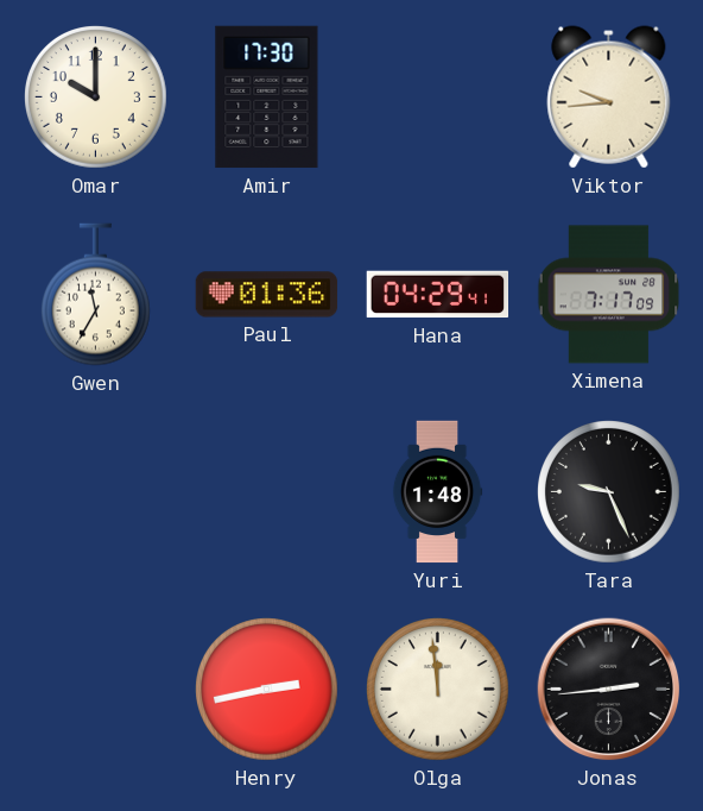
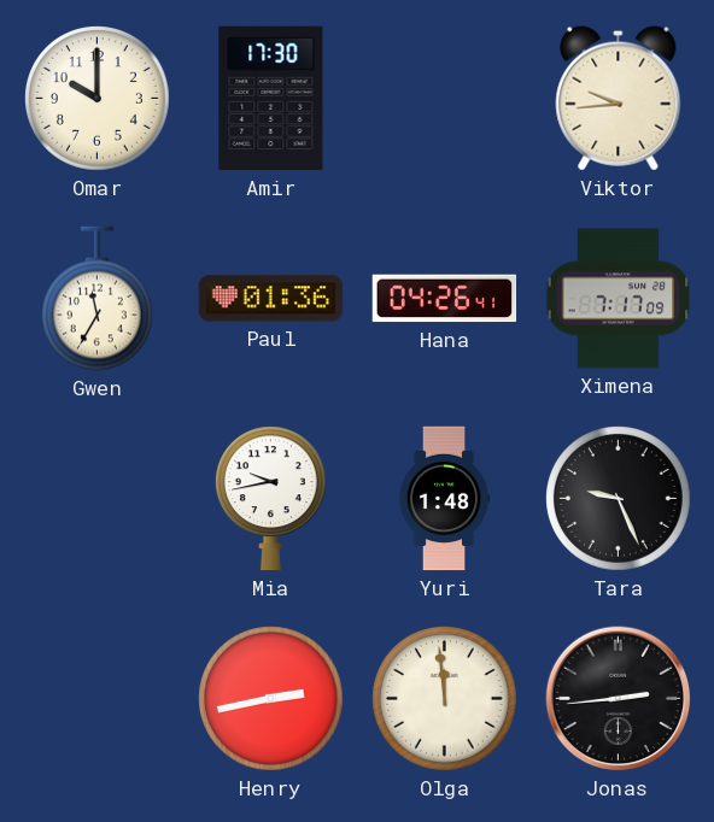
Hana: 04:29 -> 04:26 (445, 299)
Mia: none -> 9:43 (270, 499)
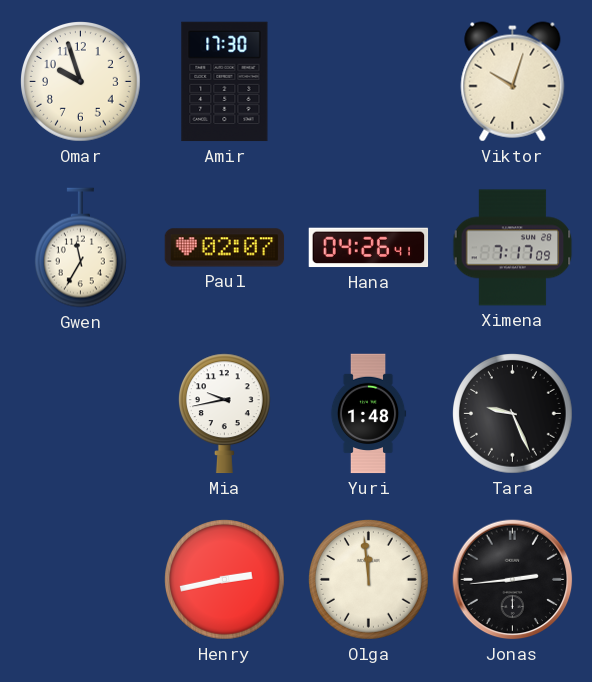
Omar: 10:00 -> 9:57 (81, 82)
Viktor: 9:44 -> 10:03 (513, 82)
Paul: 01:36 -> 02:07 (225, 248)
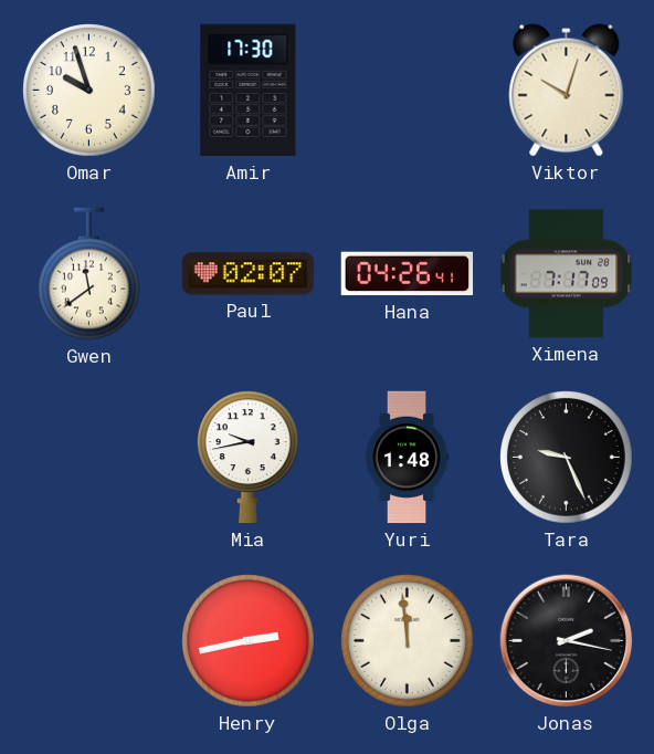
Gwen: 11:35 -> 11:39 (88, 274)
Jonas: 2:44 -> 2:17 (567, 641)
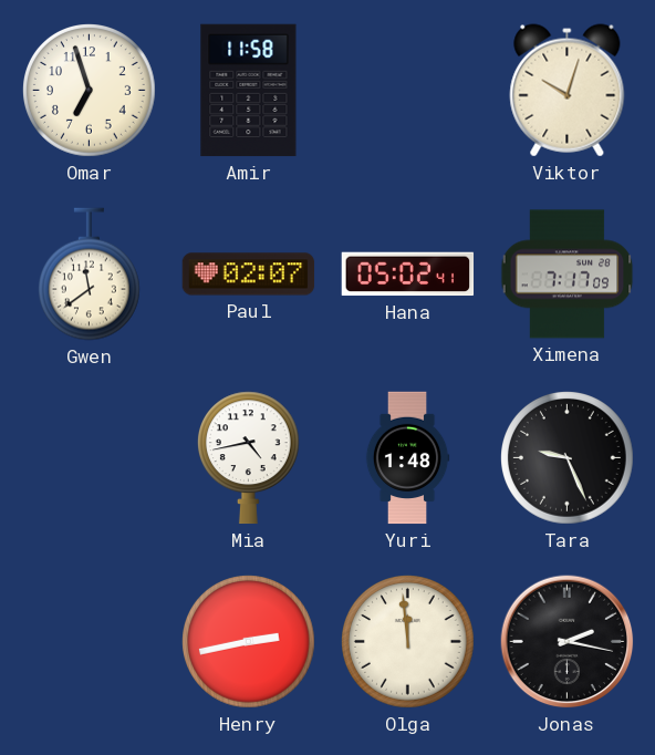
Omar: 9:57 -> 6:57 (90, 91)
Amir: 17:30 -> 11:58 (249, 91)
Hana: 04:26 -> 05:02 (408, 275)
Mia: 9:43 -> 4:43 (248, 458)
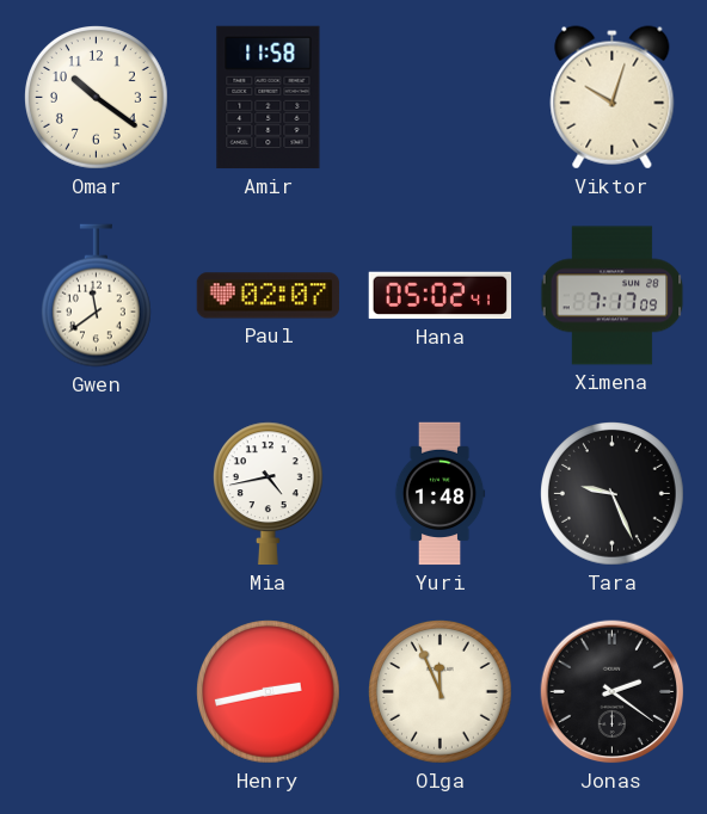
Omar: 6:57 -> 10:21 (97, 98)
Olga: 11:59 -> 11:56 (441, 692)
Jonas: 2:17 -> 2:21 (613, 692)
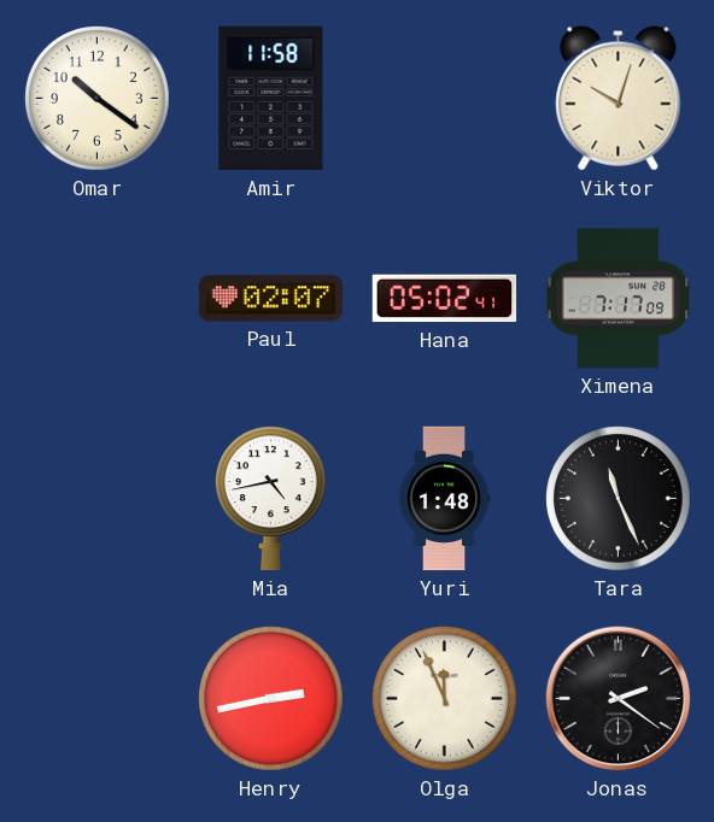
Gwen: 11:39 -> none (96, 296)
Tara: 9:26 -> 11:26 (619, 499)
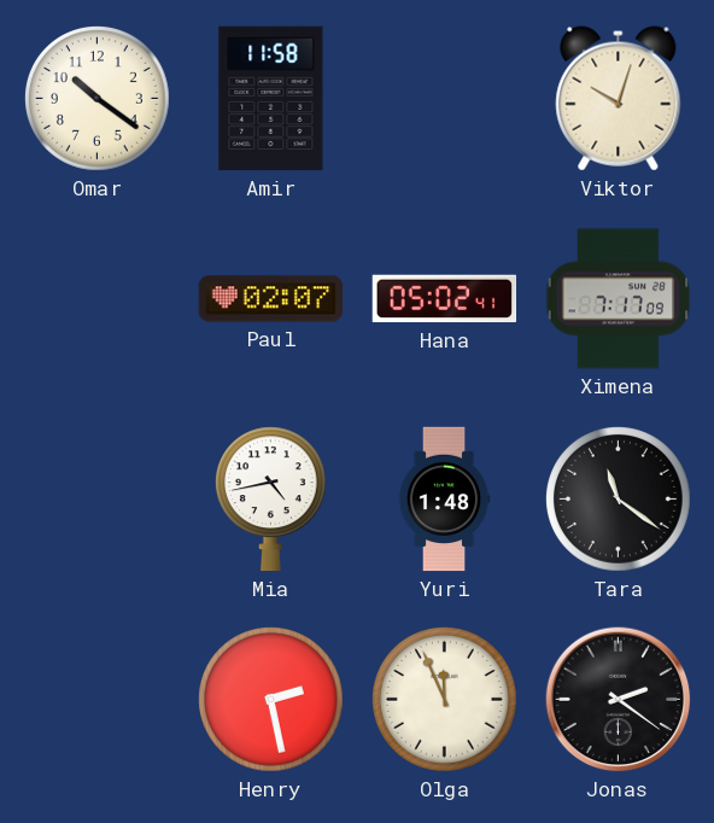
Tara: 11:26 -> 11:21 (619, 500)
Henry: 2:43 -> 2:28 (271, 700)
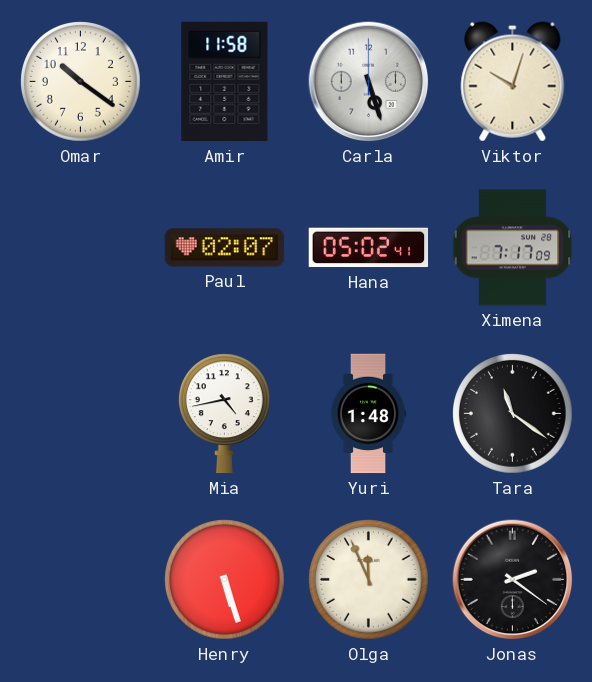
Carla: none -> 5:27 (369, 82)
Henry: 2:28 -> 5:27 (225, 580)
